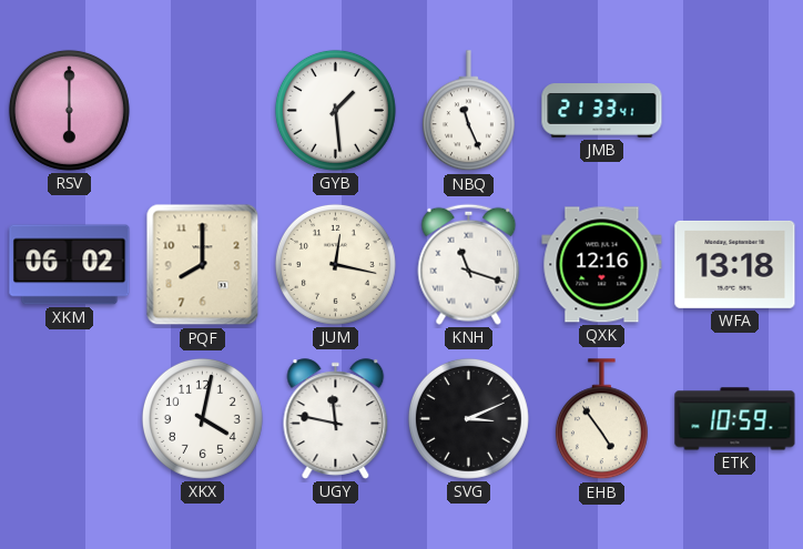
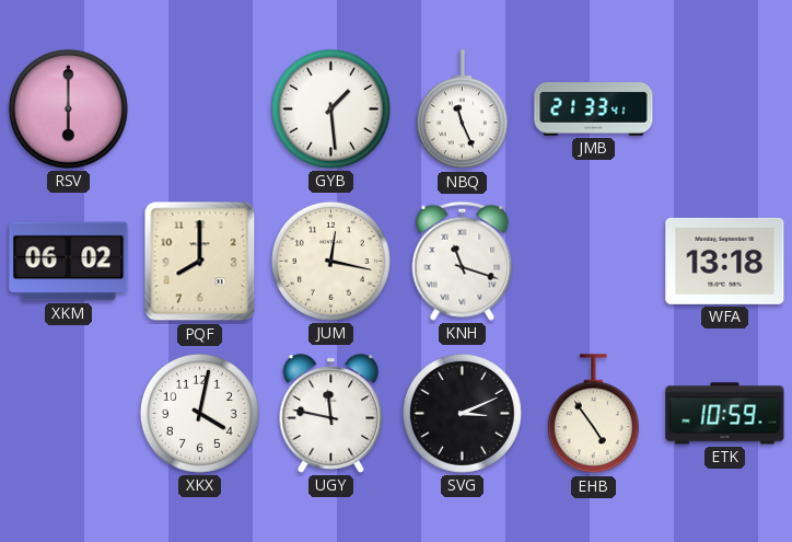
QXK: 12:16 -> none (602, 265)
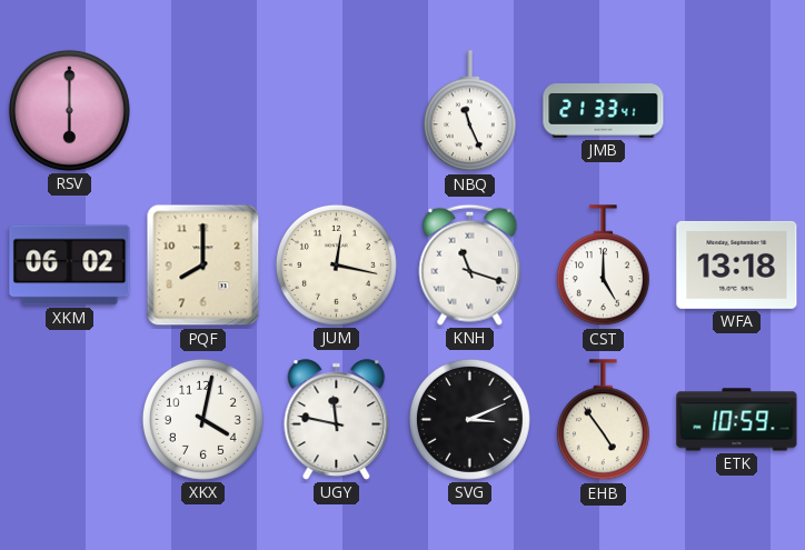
GYB: 1:29 -> none (330, 108)
CST: none -> 5:00 (603, 266)
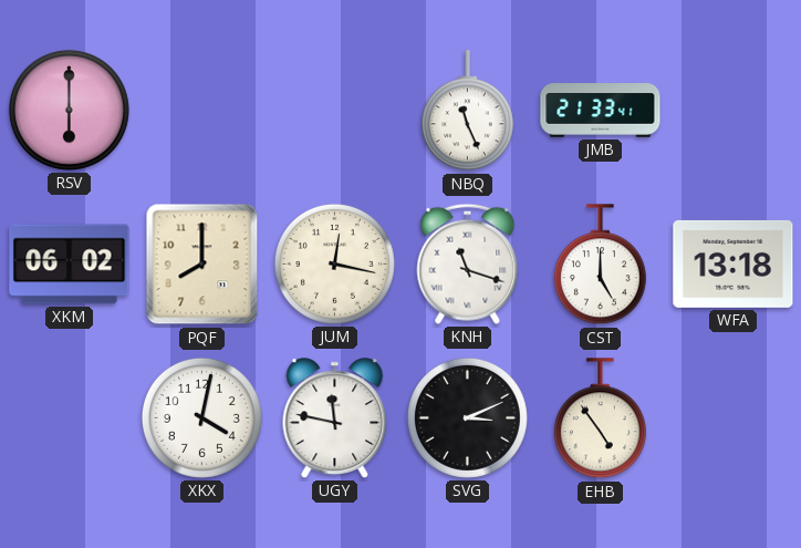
ETK: 10:59 -> none (737, 420)
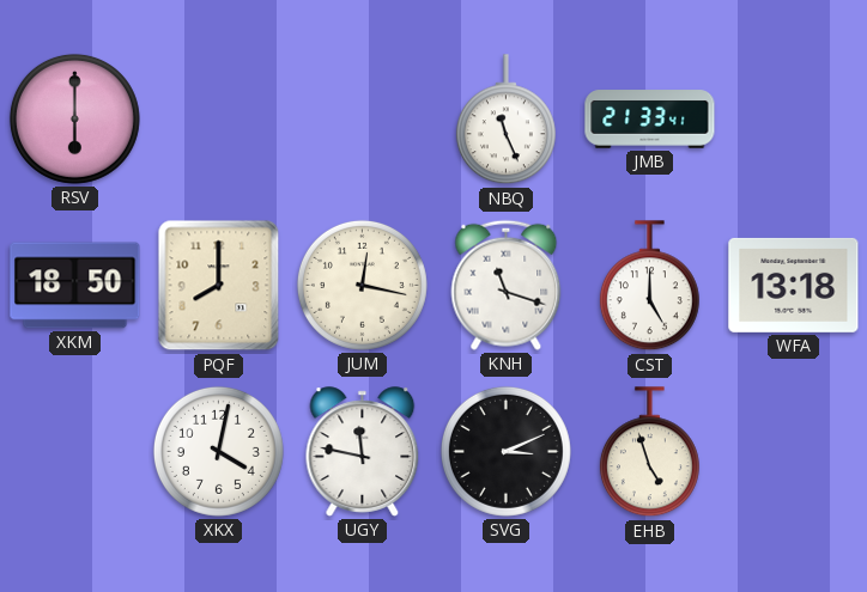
XKM: 06:02 -> 18:50 (75, 286)
EHB: 4:54 -> 4:57 (649, 452)
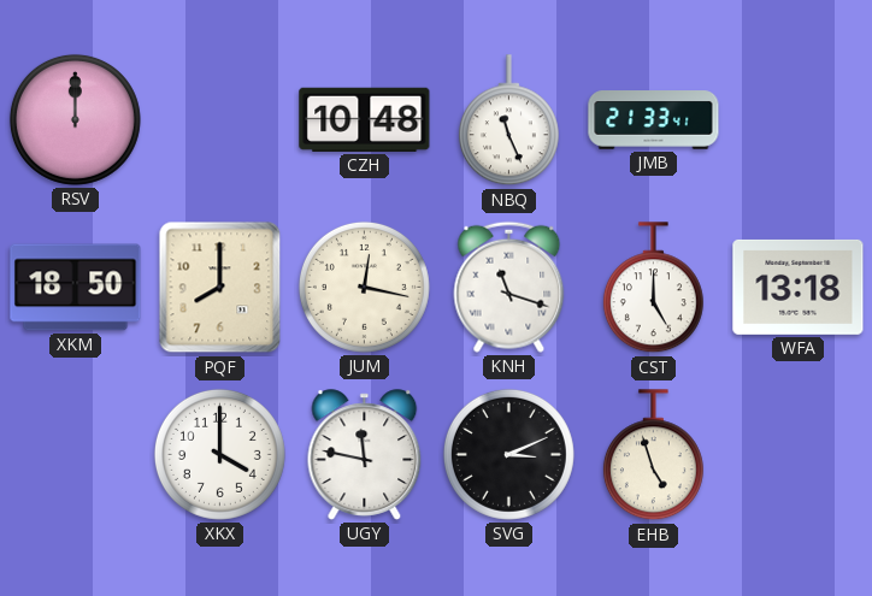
RSV: 6:00 -> 12:00 (75, 119)
CZH: none -> 10:48 (365, 119)
XKX: 4:02 -> 4:00 (219, 454)
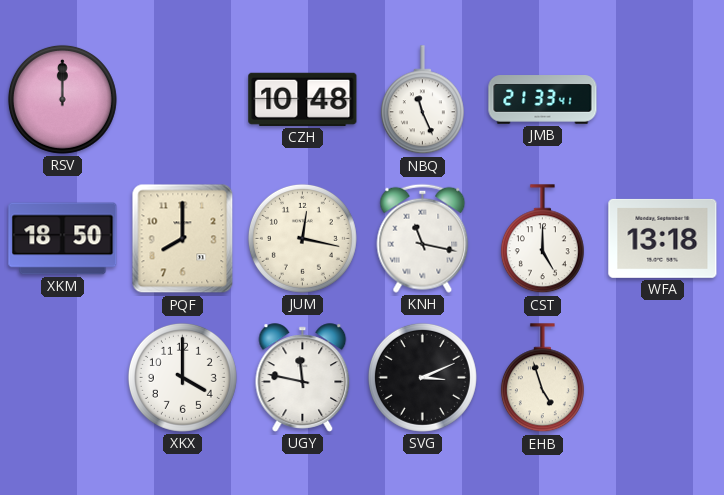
KNH: 11:18 -> 11:17 (423, 238)
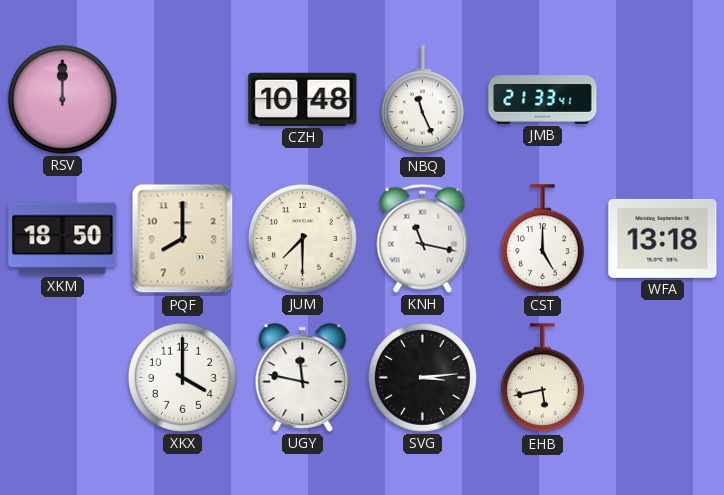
JUM: 12:17 -> 7:30 (302, 238)
SVG: 3:11 -> 3:14 (422, 377)
EHB: 4:57 -> 5:43 (542, 378)
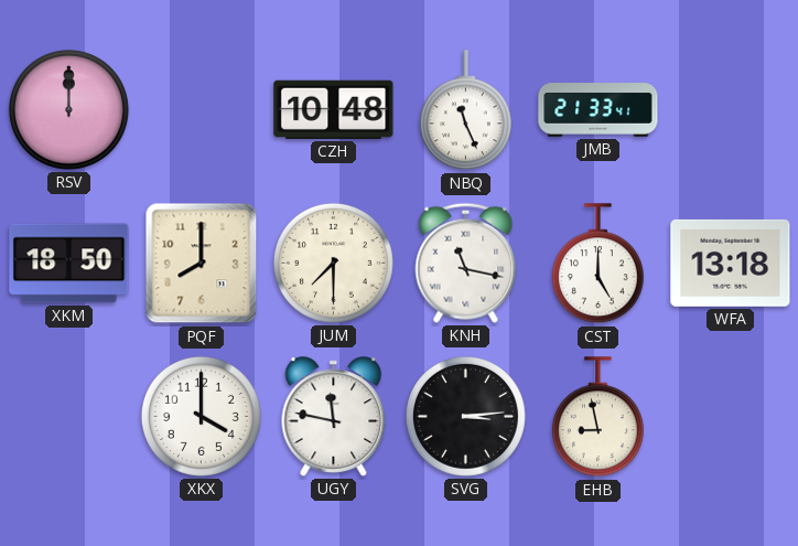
EHB: 5:43 -> 8:58 (597, 417)
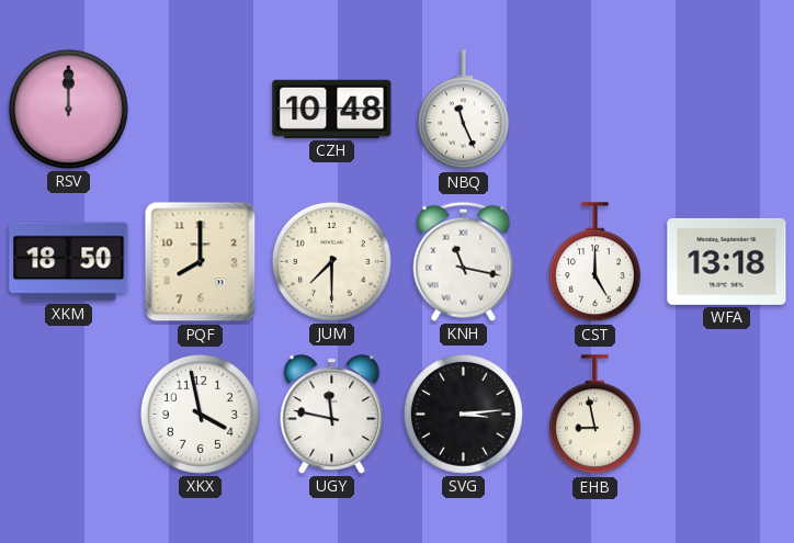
JMB: 21:33 -> none (598, 110)
XKX: 4:00 -> 3:58 (200, 414)
